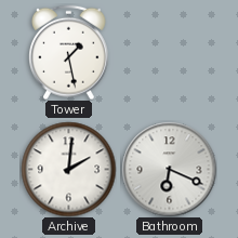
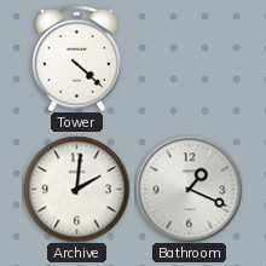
Tower: 1:28 -> 4:22 (77, 58)
Bathroom: 6:19 -> 1:19 (189, 189)
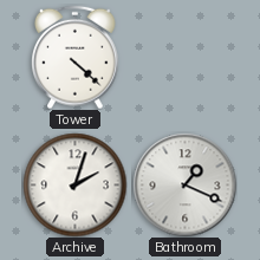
Archive: 2:01 -> 2:03 (74, 184)
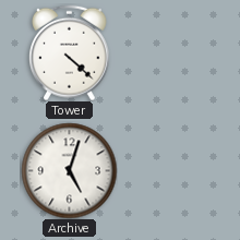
Archive: 2:03 -> 5:03 (69, 170)
Bathroom: 1:19 -> none (184, 184)
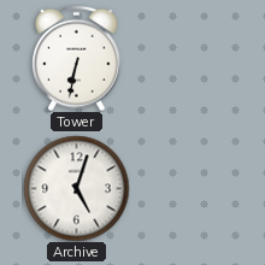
Tower: 4:22 -> 6:32 (77, 58)
